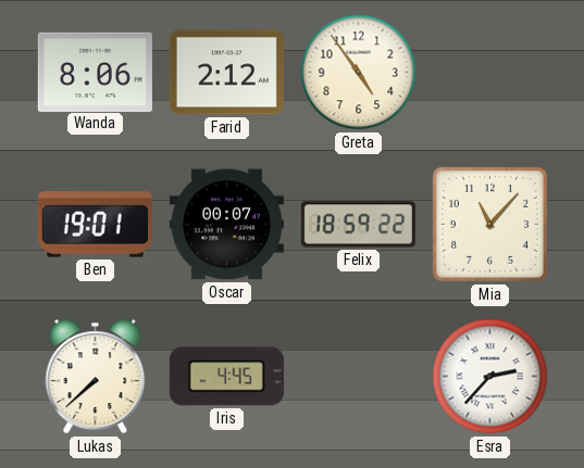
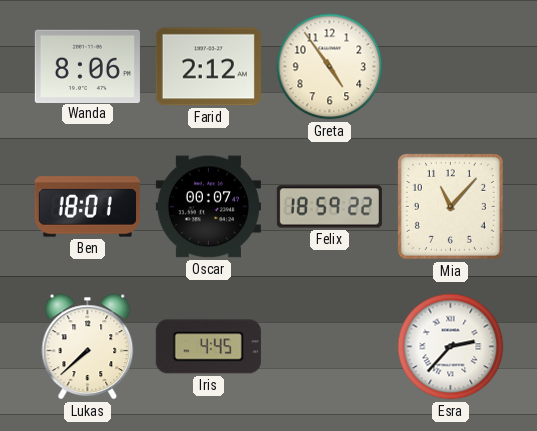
Ben: 19:01 -> 18:01 (87, 207)
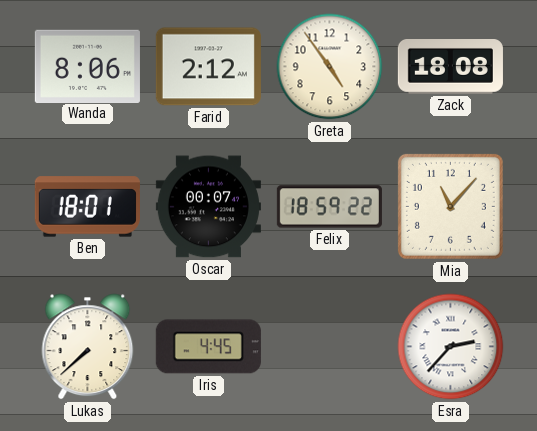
Zack: none -> 18:08 (450, 67)
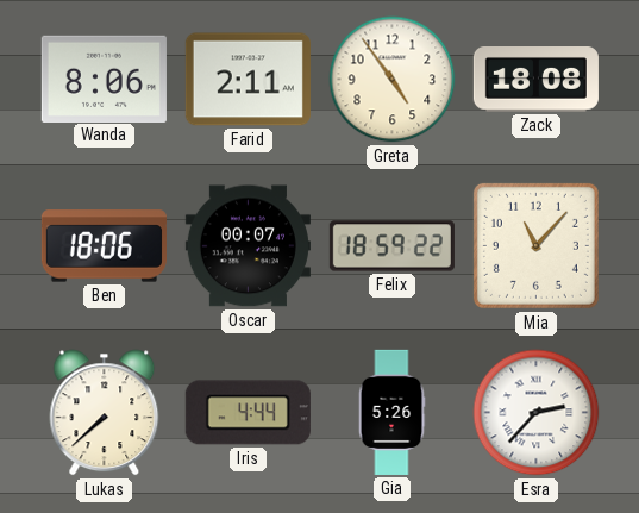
Farid: 2:12 -> 2:11 (248, 80)
Ben: 18:01 -> 18:06 (104, 246)
Iris: 4:45 -> 4:44 (248, 413)
Gia: none -> 5:26 (391, 412)
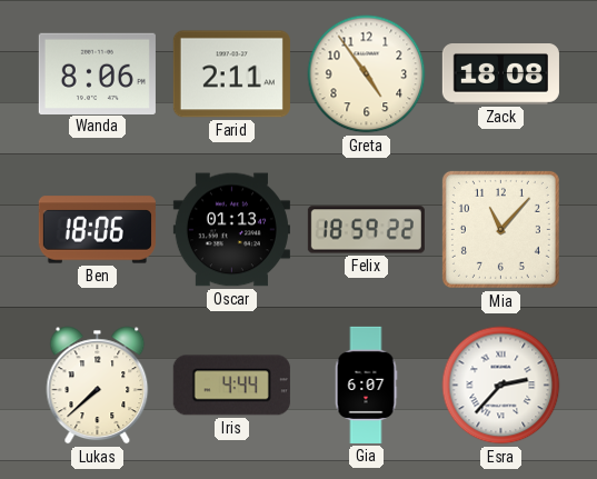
Oscar: 00:07 -> 01:13 (231, 230)
Gia: 5:26 -> 6:07 (366, 385)
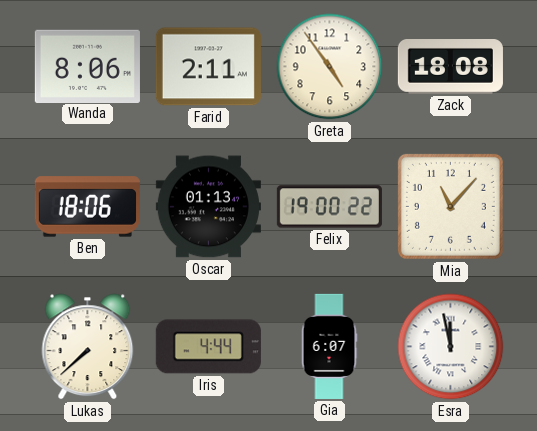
Felix: 18:59 -> 19:00 (329, 207)
Esra: 2:37 -> 11:58 (451, 347)
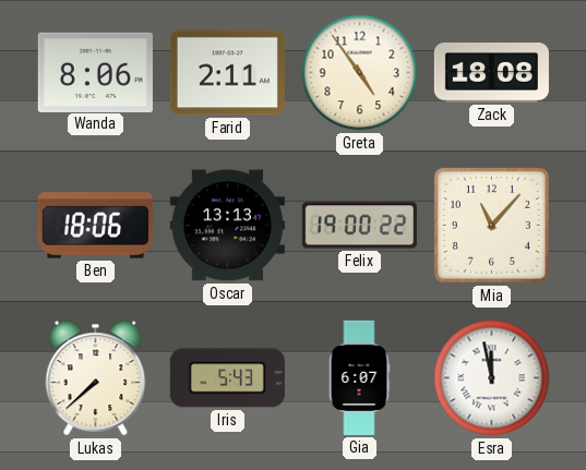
Oscar: 01:13 -> 13:13 (227, 226)
Iris: 4:44 -> 5:43 (227, 378)
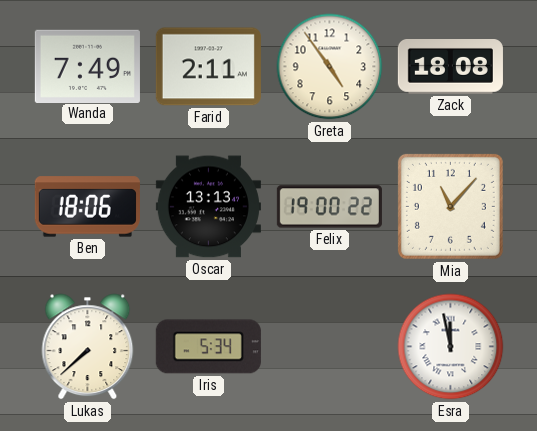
Wanda: 8:06 -> 7:49 (87, 66)
Iris: 5:43 -> 5:34 (208, 347)
Gia: 6:07 -> none (359, 377)
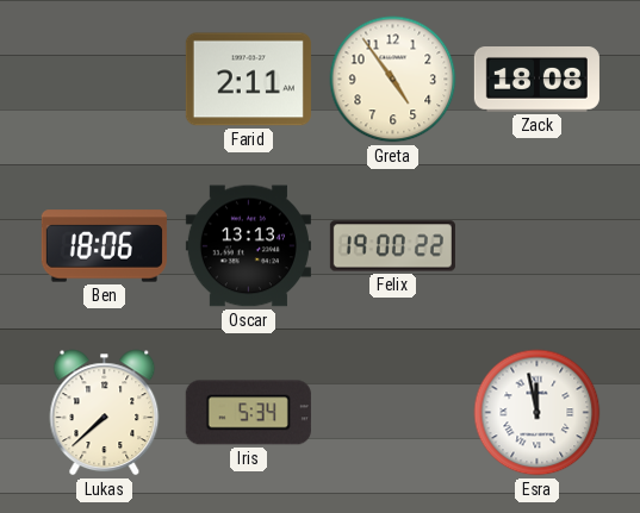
Wanda: 7:49 -> none (87, 66)
Mia: 11:07 -> none (450, 206)
